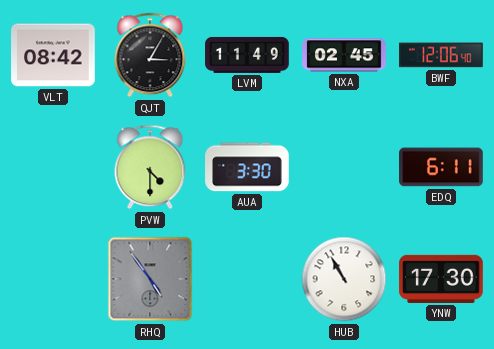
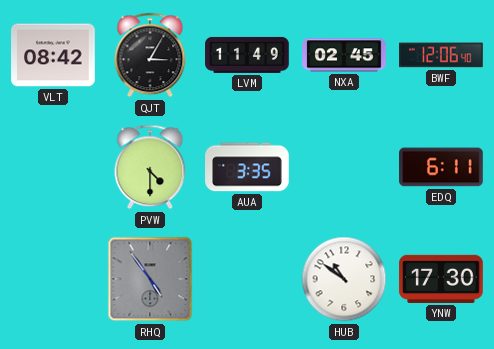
AUA: 3:30 -> 3:35 (247, 167)
HUB: 10:55 -> 10:51 (344, 279)
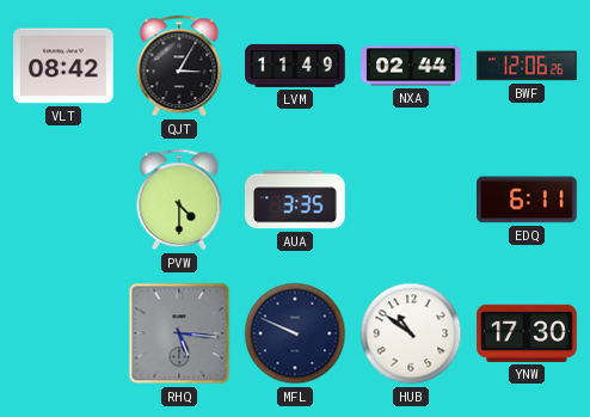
NXA: 02:45 -> 02:44 (411, 66)
BWF: 12:06:40 -> 12:06:26 (527, 66)
RHQ: 4:54 -> 5:16 (179, 333)
MFL: none -> 9:49 (295, 333)
